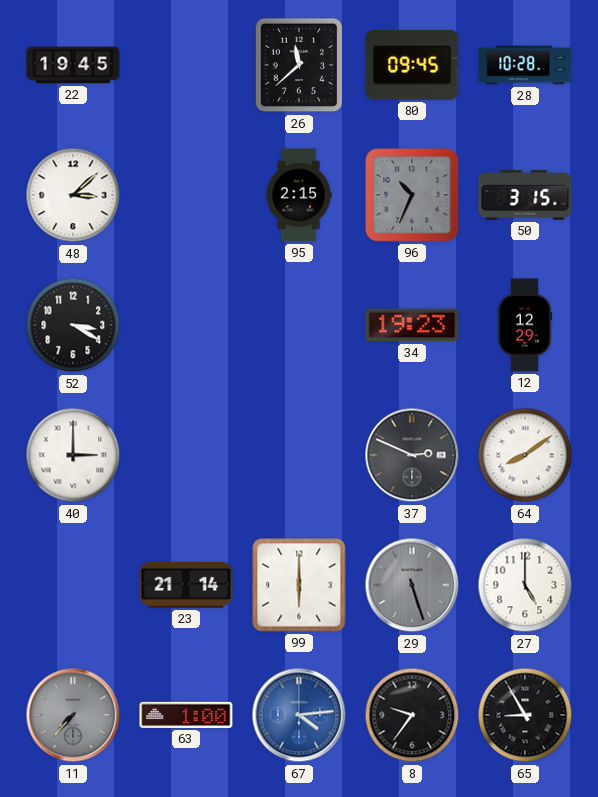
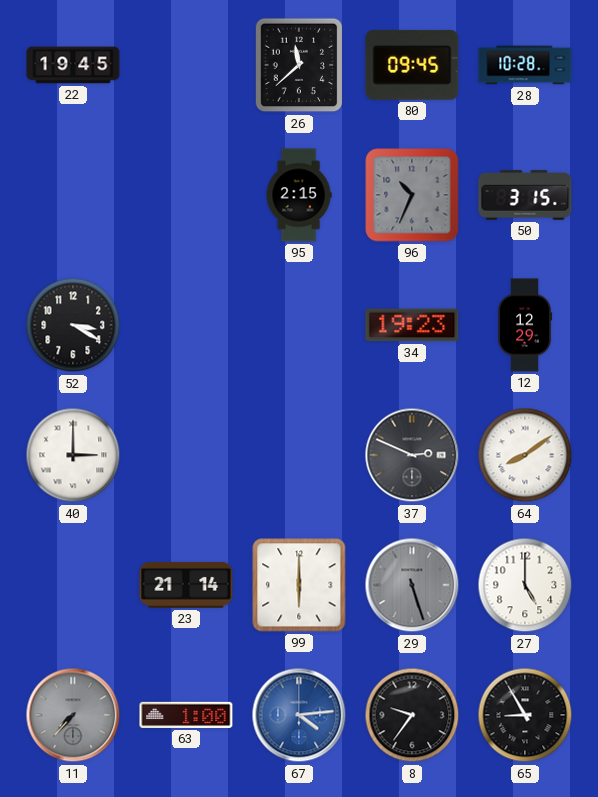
48: 3:08 -> none (73, 195)
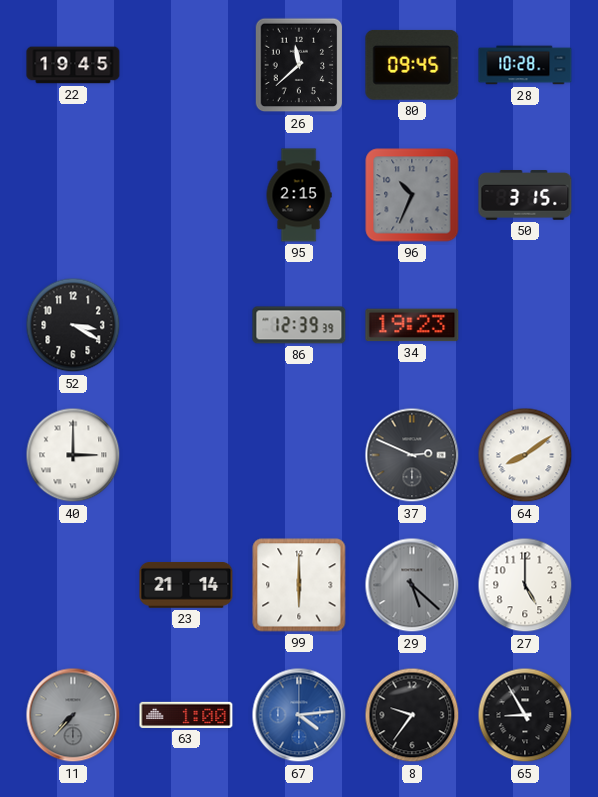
86: none -> 12:39 (299, 325)
12: 12:29 -> none (525, 325)
29: 5:27 -> 5:22 (412, 585)
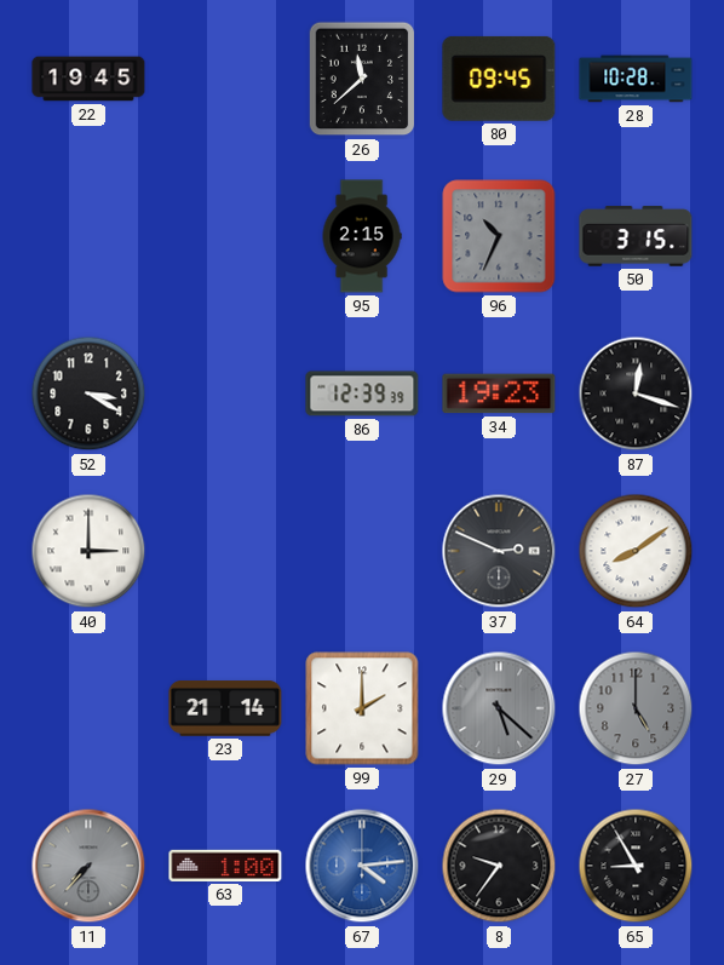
87: none -> 12:18 (636, 394)
99: 6:00 -> 2:00 (362, 708)
27 dial: white -> grey (636, 708)
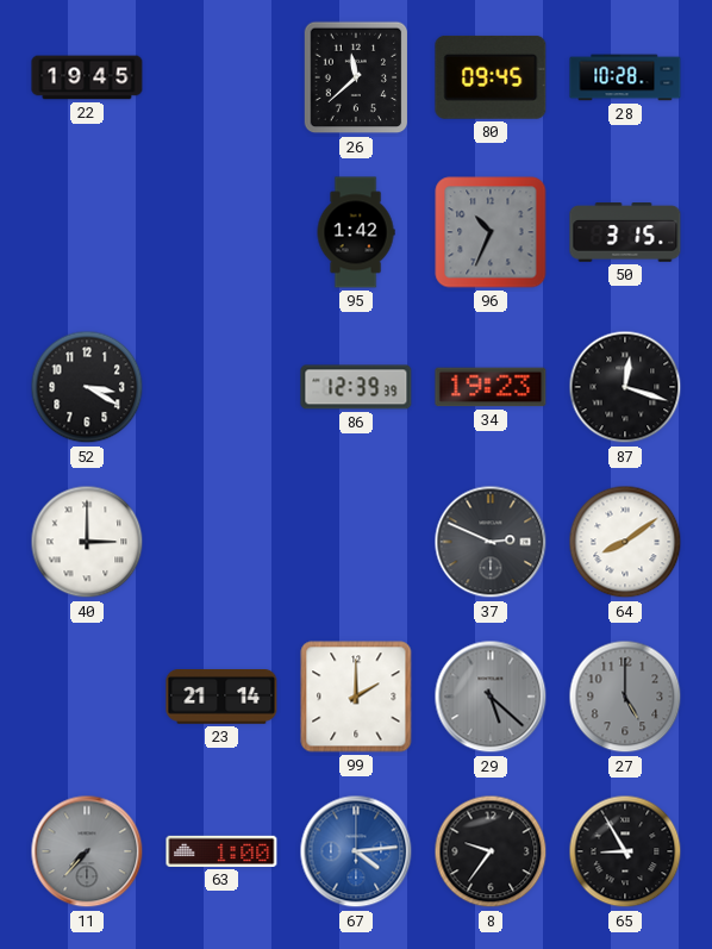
95: 2:15 -> 1:42 (356, 232)
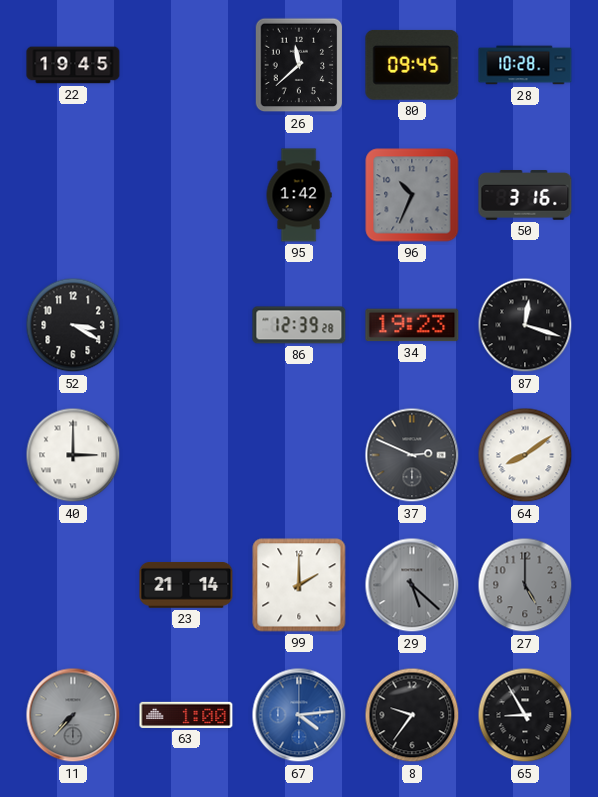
50: 3:15 -> 3:16 (525, 195)
86: 12:39:39 -> 12:39:28 (299, 325)
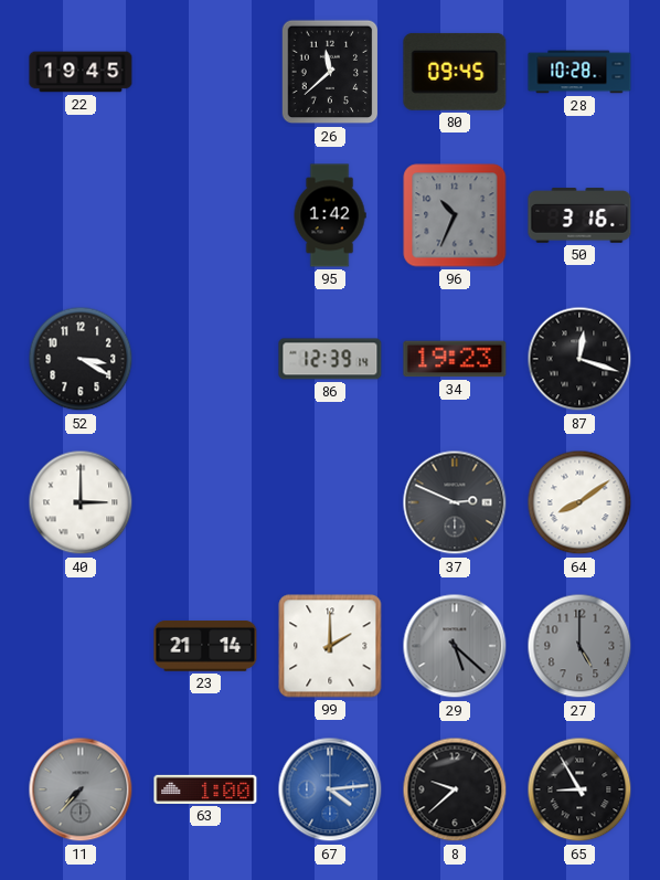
86: 12:39:28 -> 12:39:14 (330, 359)
8: 9:36 -> 9:38 (455, 789)
